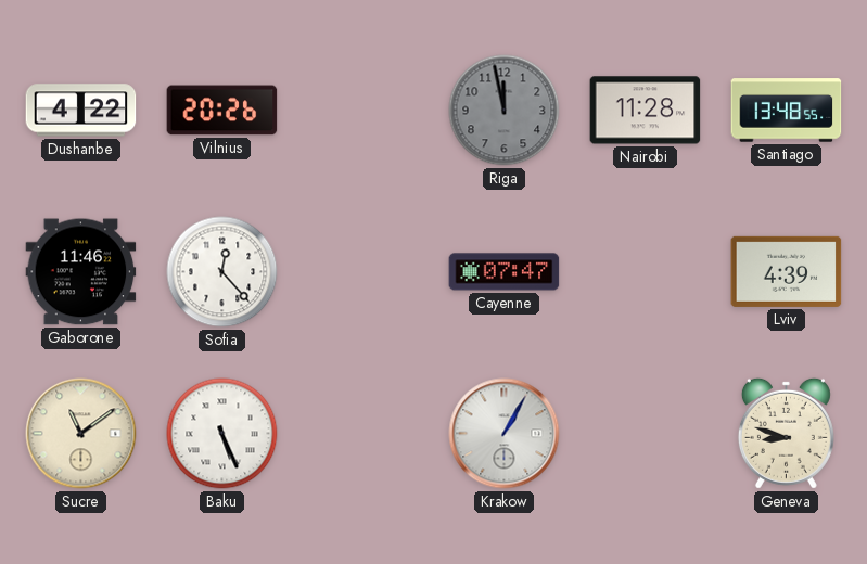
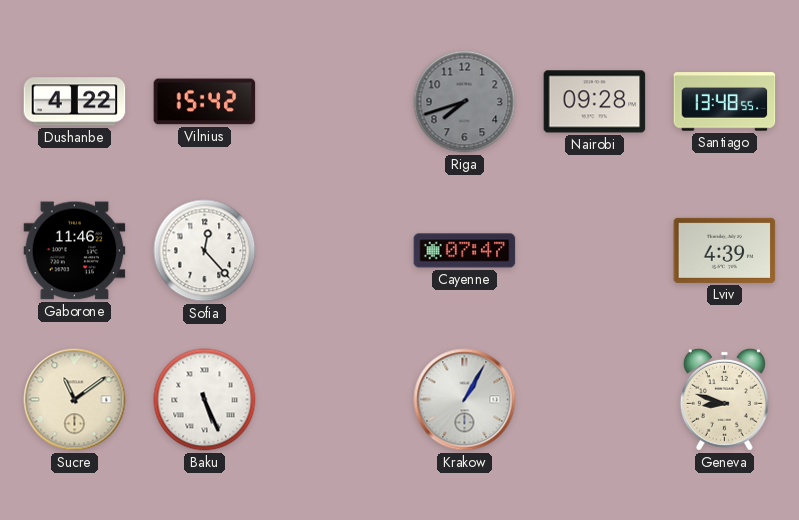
Vilnius: 20:26 -> 15:42 (205, 102)
Riga: 11:58 -> 7:42 (465, 102)
Nairobi: 11:28 -> 09:28 (595, 102)
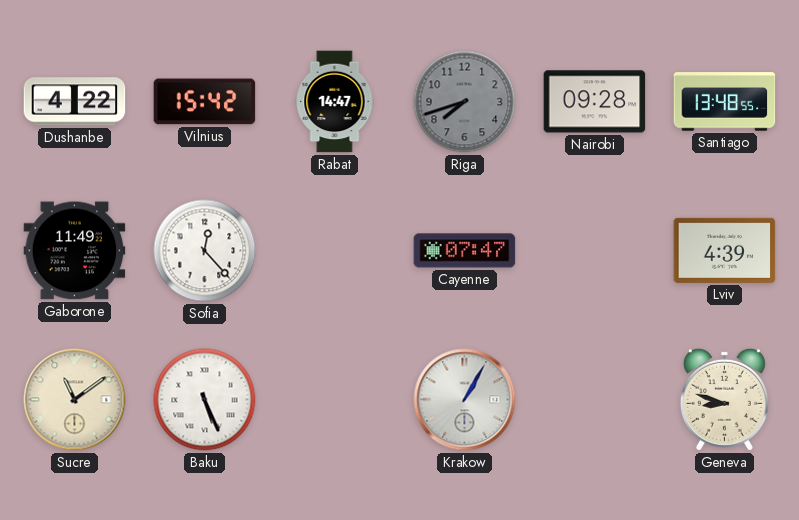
Rabat: none -> 14:47 (335, 102)
Gaborone: 11:46 -> 11:49 (75, 251)
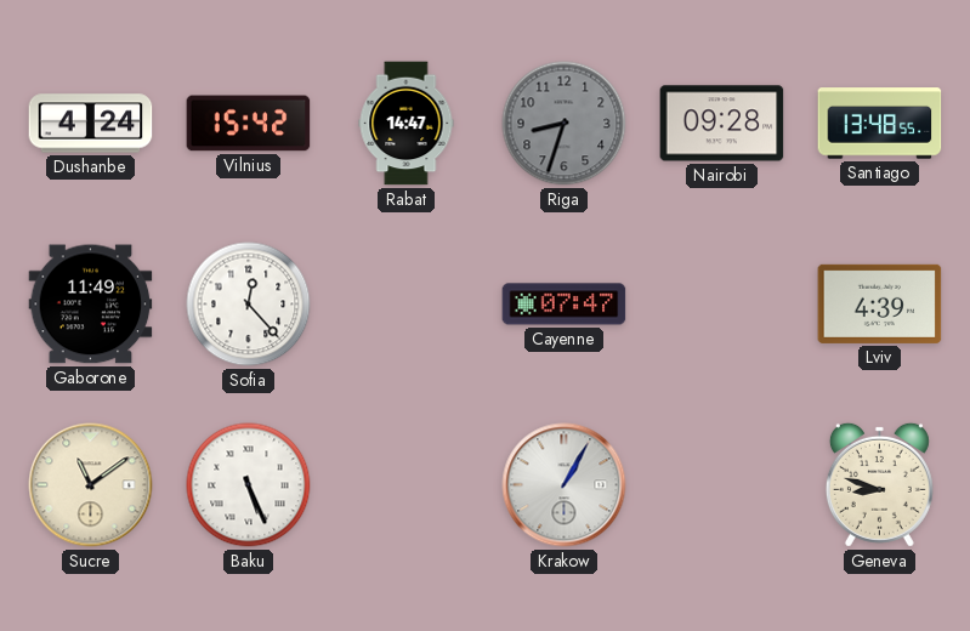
Dushanbe: 4:22 -> 4:24 (91, 124)
Riga: 7:42 -> 8:33 (565, 124)
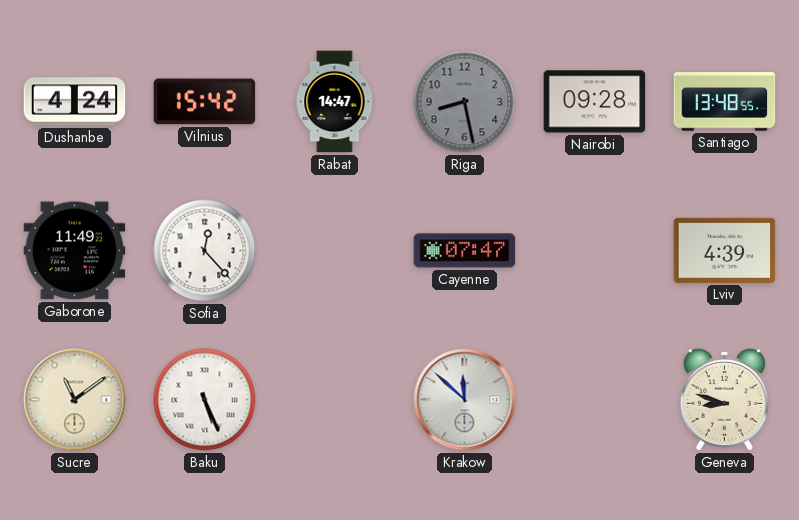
Riga: 8:33 -> 8:28 (465, 102)
Krakow: 1:05 -> 11:52 (465, 400)
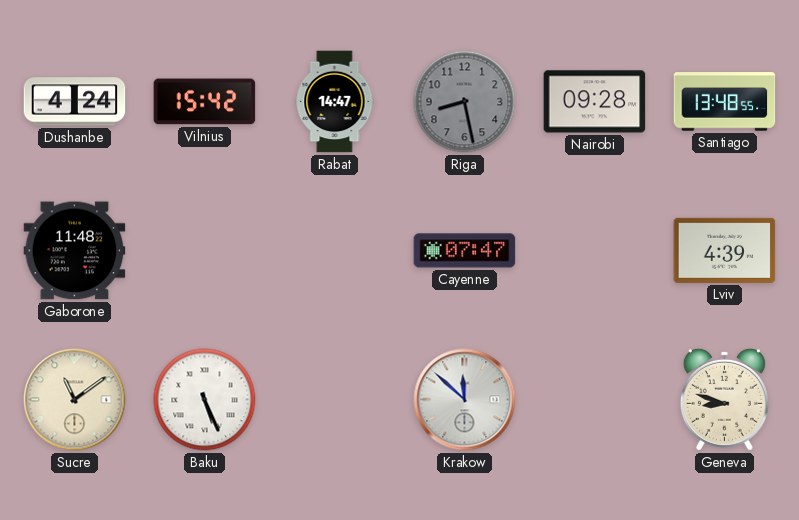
Gaborone: 11:49 -> 11:48 (75, 251)
Sofia: 12:23 -> none (205, 251)
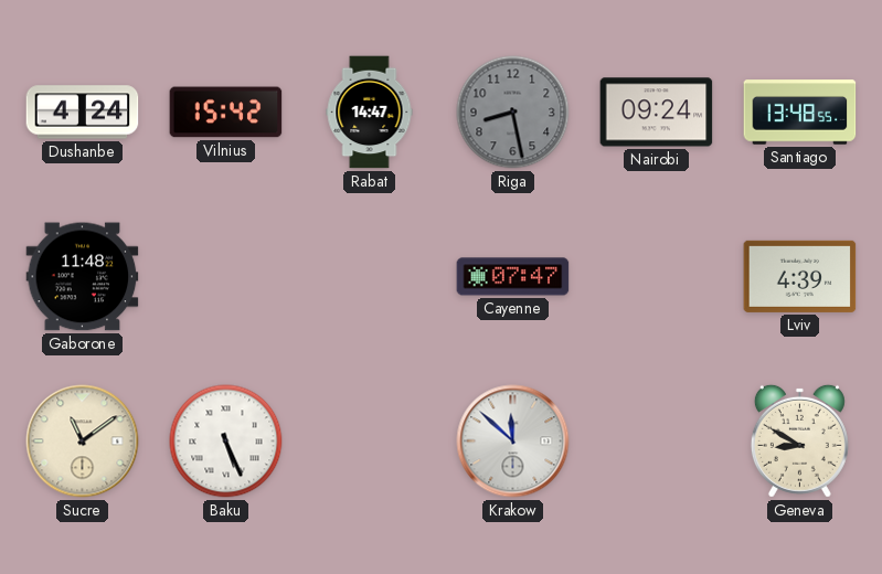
Nairobi: 09:28 -> 09:24 (657, 113)
Geneva: 8:48 -> 8:50 (799, 440)
